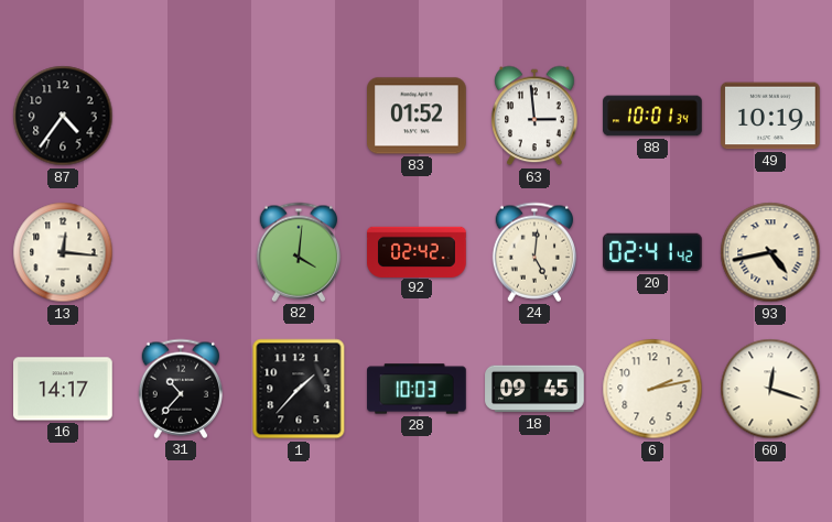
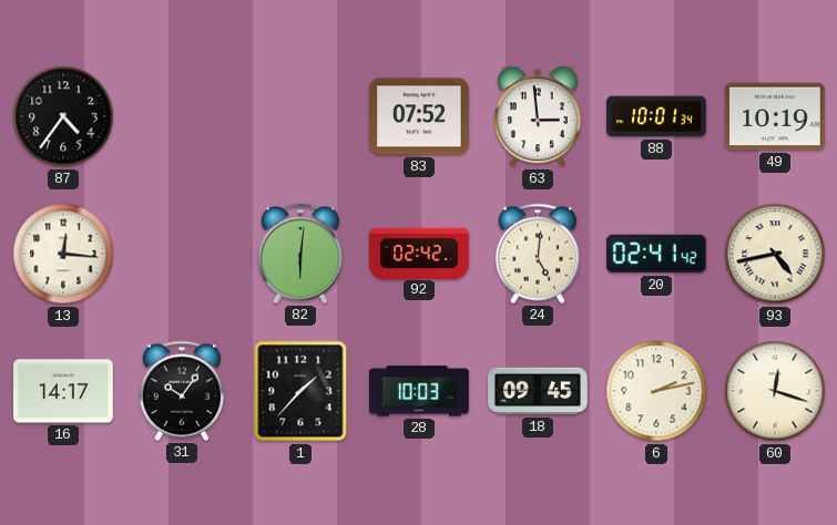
83: 01:52 -> 07:52 (420, 116)
82: 4:01 -> 6:01 (299, 254)
31: 10:37 -> 10:06 (181, 391)
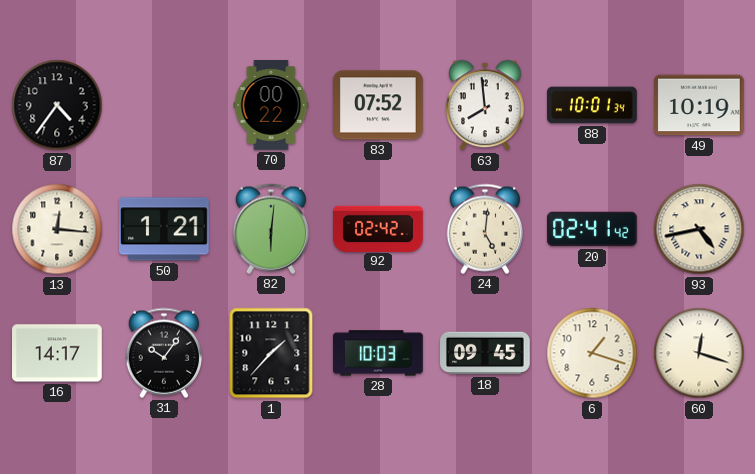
70: none -> 00:22 (271, 105)
63: 2:59 -> 7:59 (485, 105)
50: none -> 1:21 (165, 229)
6: 2:13 -> 1:18 (592, 353)
